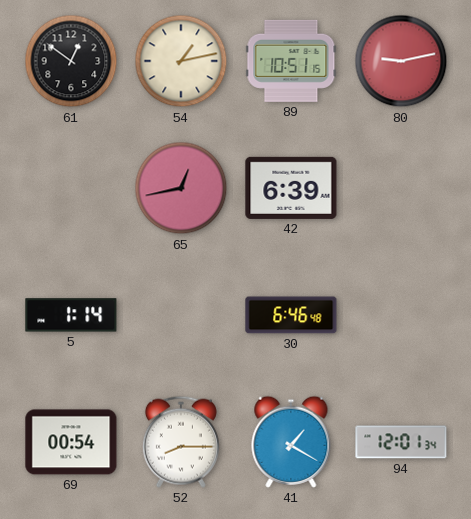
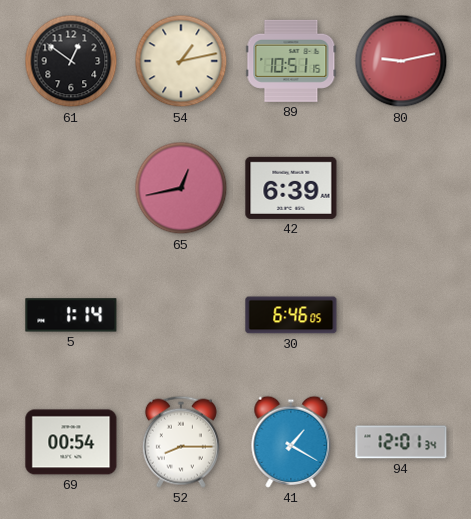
30: 6:46:48 -> 6:46:05 (291, 315)
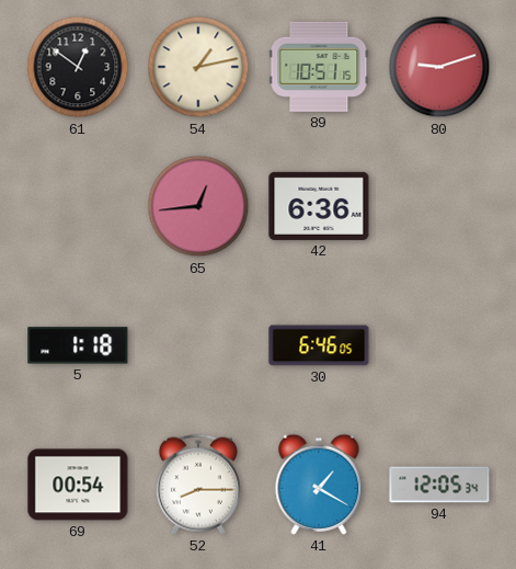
80: 9:13 -> 9:12 (439, 67)
65: 12:43 -> 12:44 (198, 206)
42: 6:39 -> 6:36 (319, 206)
5: 1:14 -> 1:18 (78, 345)
94: 12:01 -> 12:05 (439, 485)
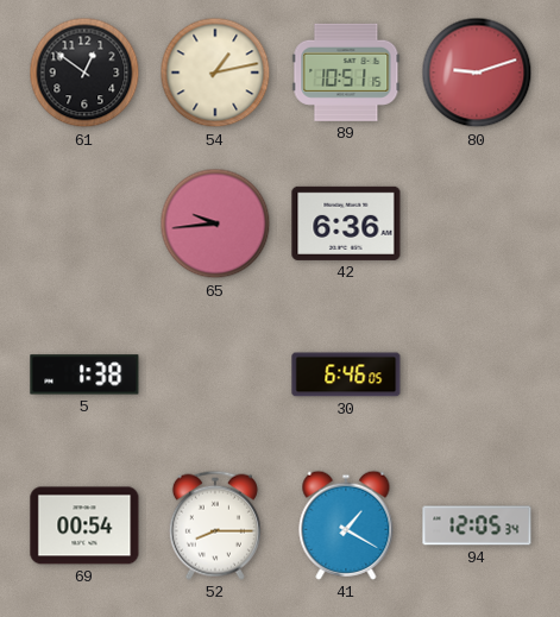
65: 12:44 -> 9:44 (215, 223)
5: 1:18 -> 1:38 (84, 374)
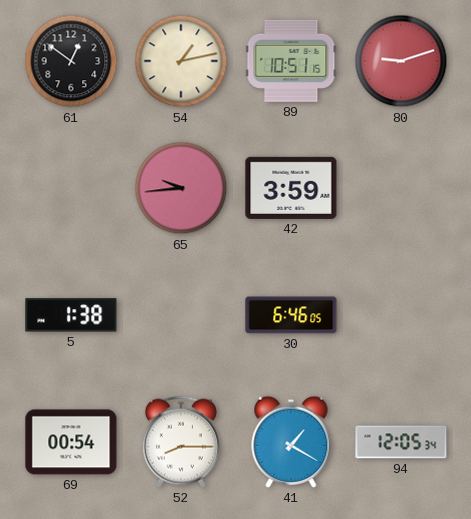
42: 6:36 -> 3:59 (291, 188)
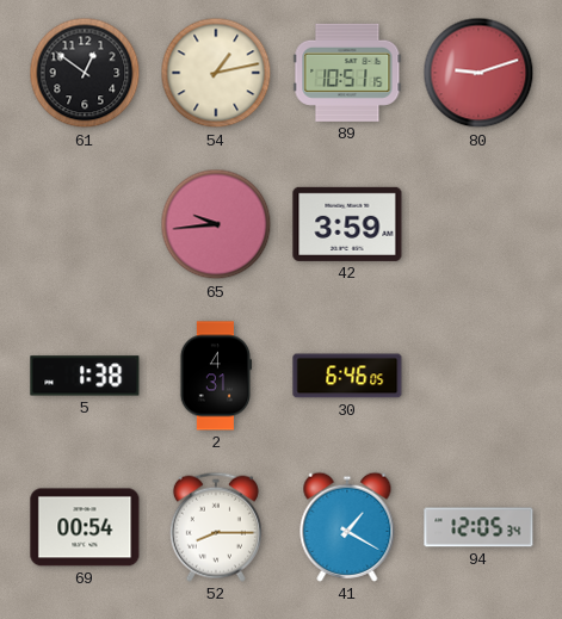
2: none -> 4:31 (216, 376)
